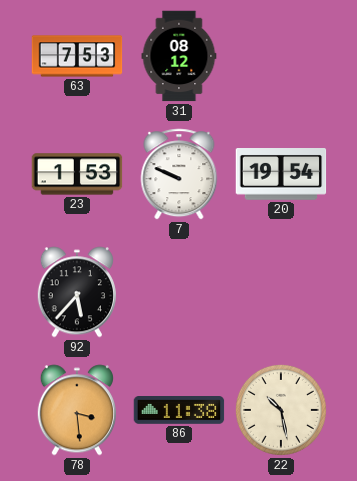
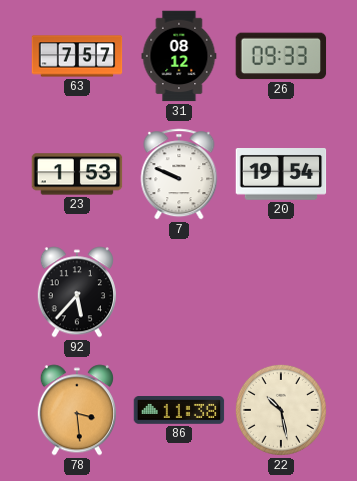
63: 7:53 -> 7:57 (77, 56)
26: none -> 09:33 (281, 56)
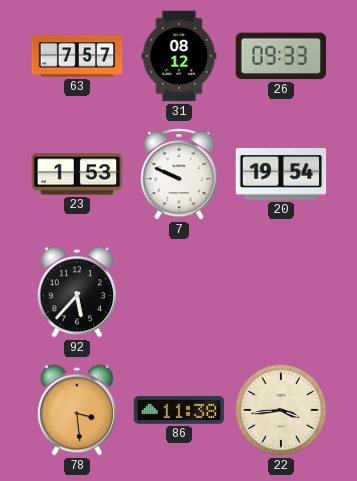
22: 10:28 -> 3:44 (281, 410)
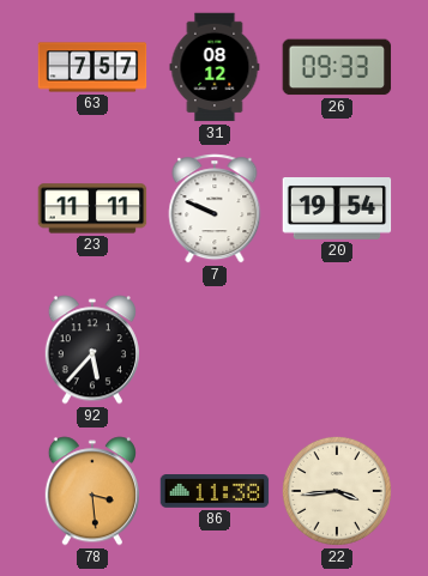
23: 1:53 -> 11:11 (92, 208)
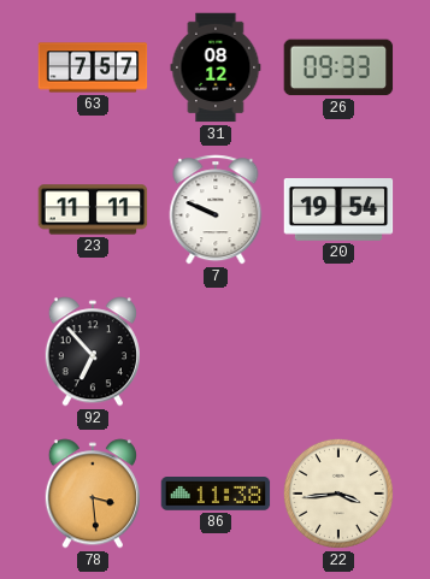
92: 5:37 -> 6:53 (93, 351)
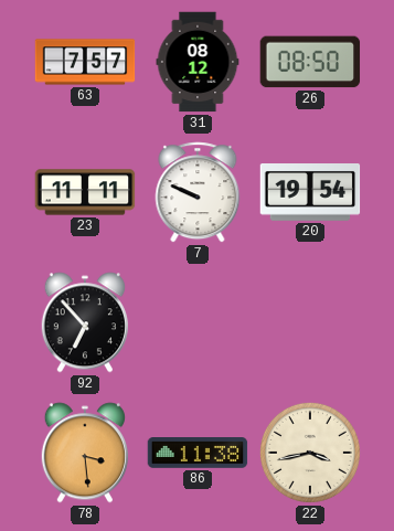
26: 09:33 -> 08:50 (310, 62)
22: 3:44 -> 3:43 (310, 453)
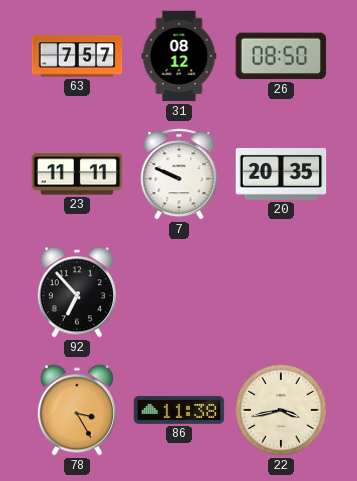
20: 19:54 -> 20:35 (281, 175)
78: 3:29 -> 3:25 (77, 410)
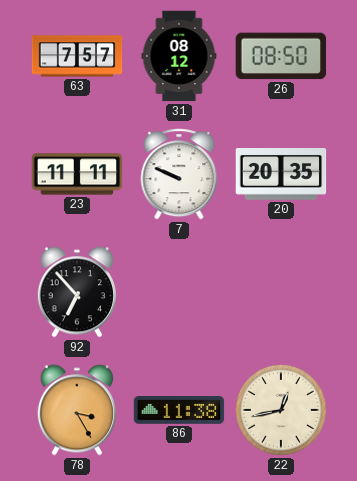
22: 3:43 -> 12:43 (281, 410)
